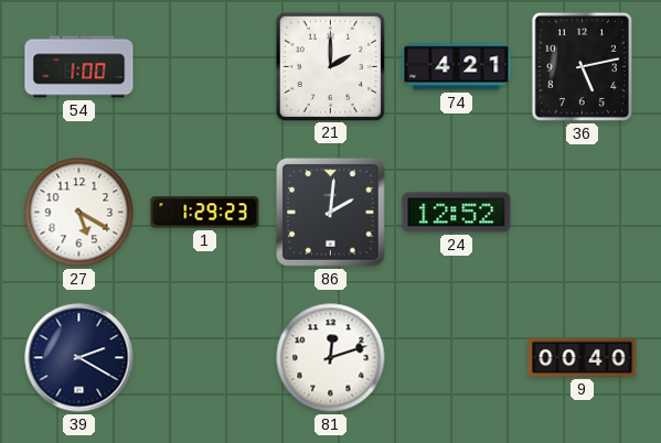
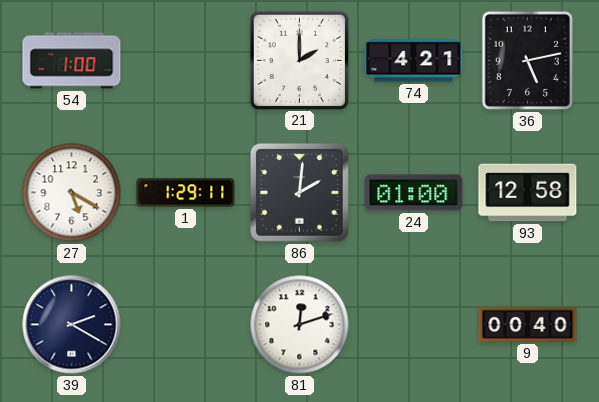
1: 1:29:23 -> 1:29:11 (186, 193)
24: 12:52 -> 01:00 (414, 193)
93: none -> 12:58 (528, 193)
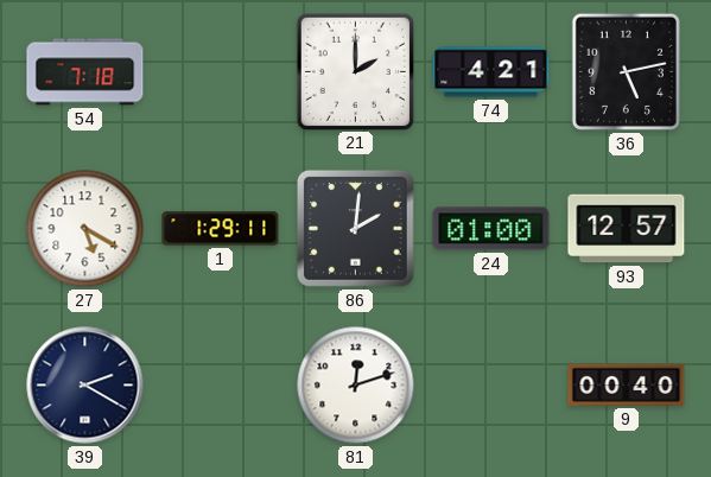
54: 1:00 -> 7:18 (85, 72)
93: 12:58 -> 12:57 (627, 229)
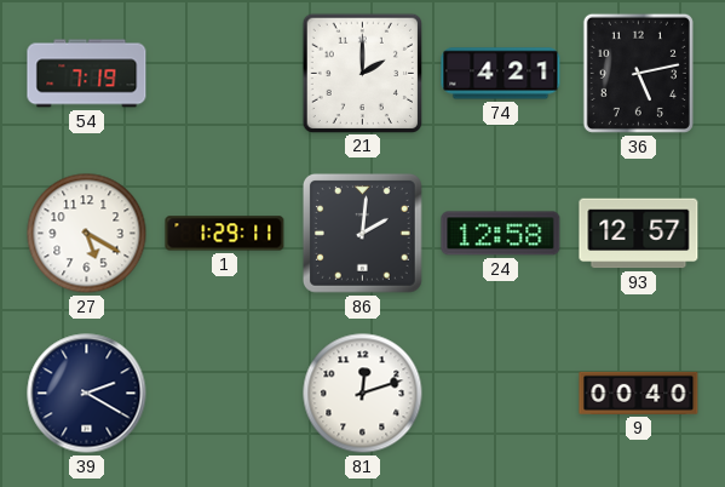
54: 7:18 -> 7:19 (87, 74)
24: 01:00 -> 12:58 (501, 234)
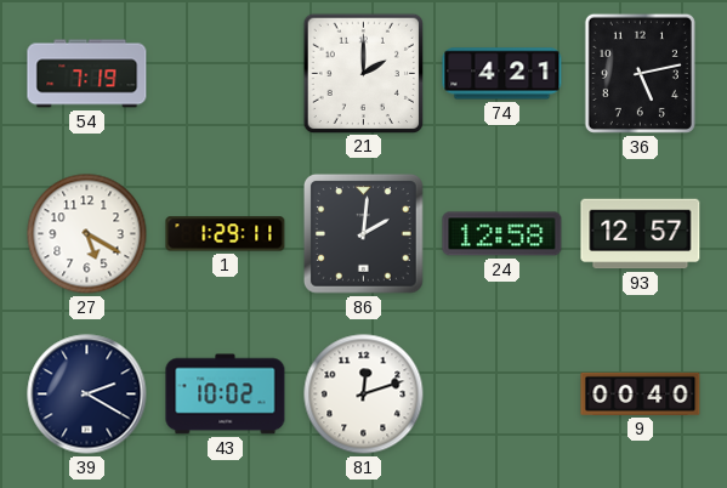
43: none -> 10:02 (226, 395)
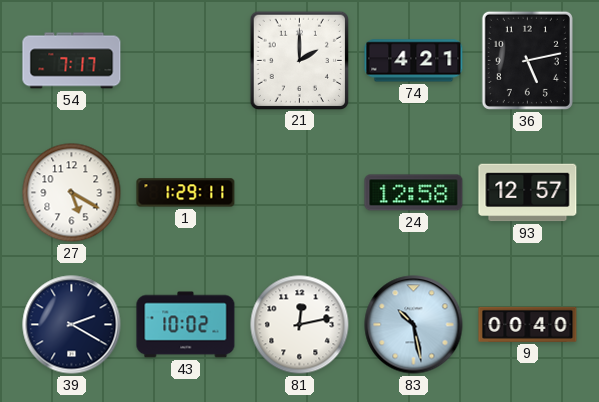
54: 7:19 -> 7:17 (72, 61)
86: 2:01 -> none (364, 233)
81: 12:12 -> 12:13 (300, 325)
83: none -> 10:28 (414, 325)
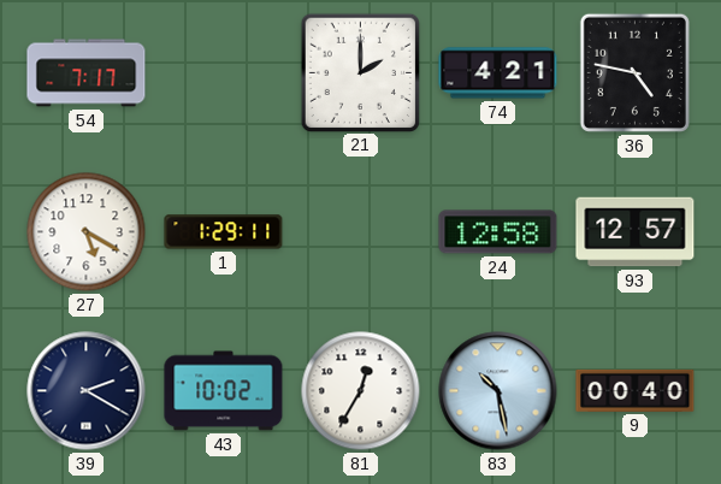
36: 5:13 -> 4:47 (634, 72)
81: 12:13 -> 12:35 (361, 391)
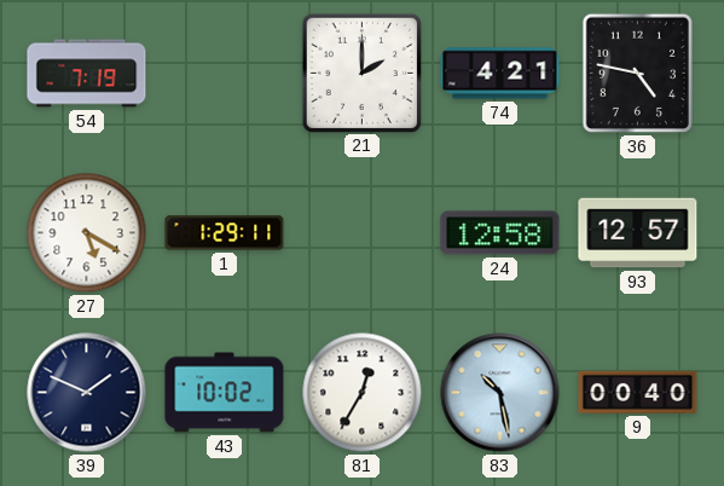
54: 7:17 -> 7:19 (87, 74)
39: 2:20 -> 1:49 (87, 393)
